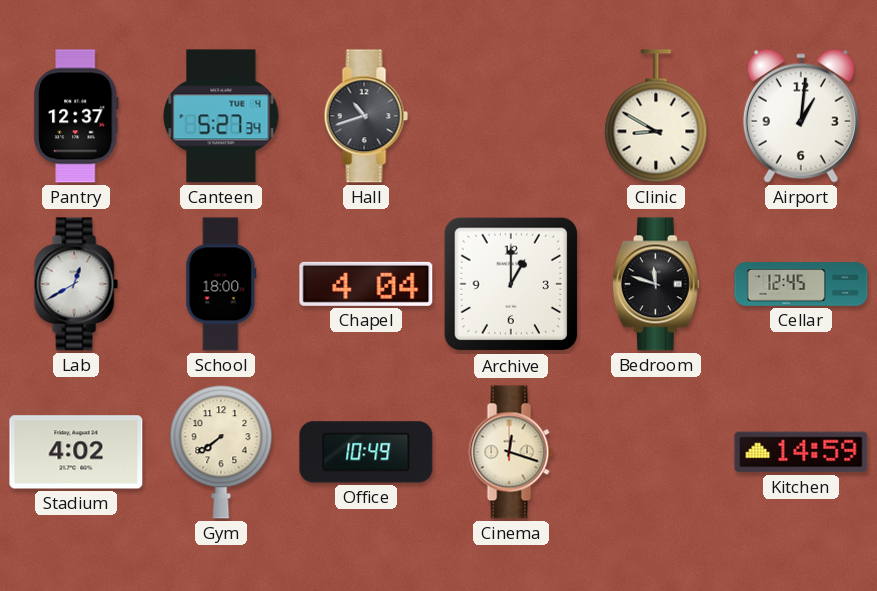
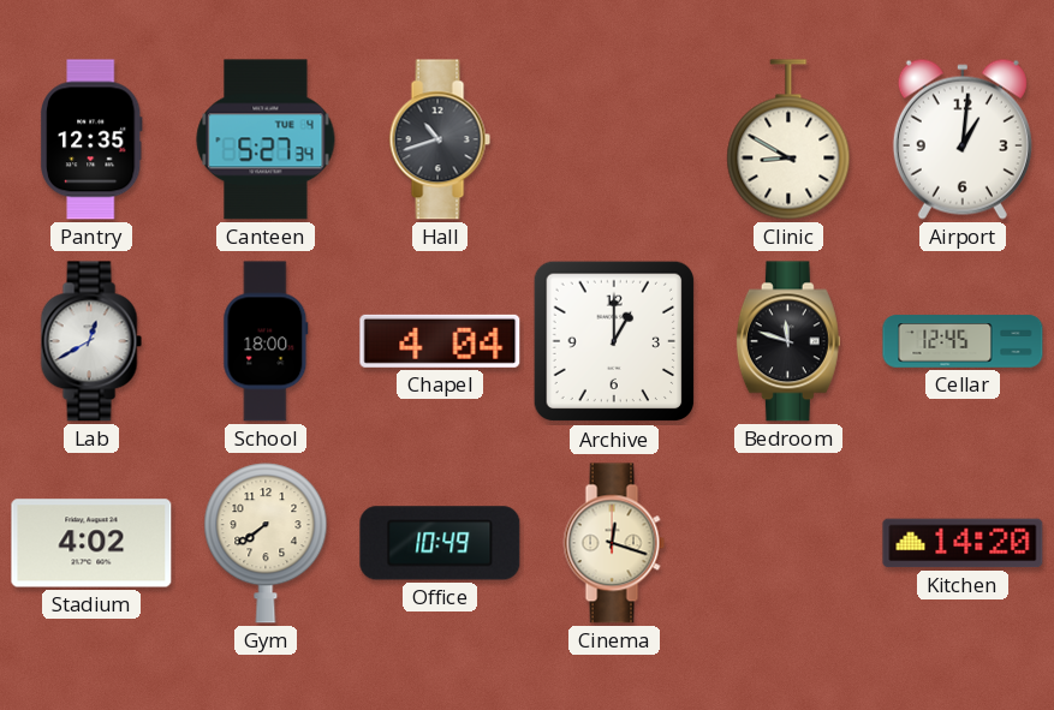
Pantry: 12:37 -> 12:35 (91, 139)
Kitchen: 14:59 -> 14:20 (963, 543)
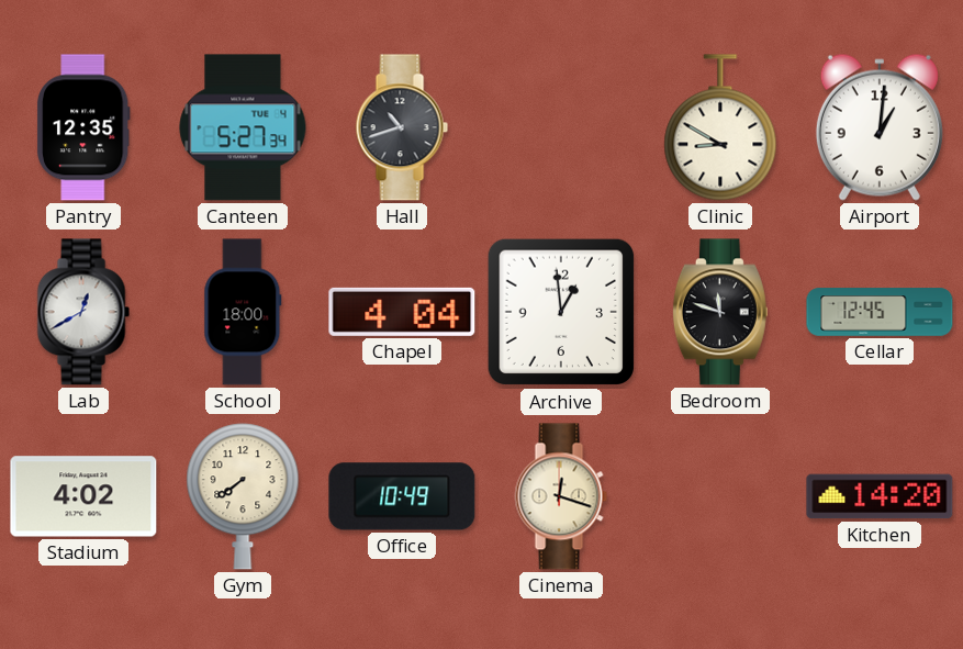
Archive: 1:00 -> 12:59 (561, 312)
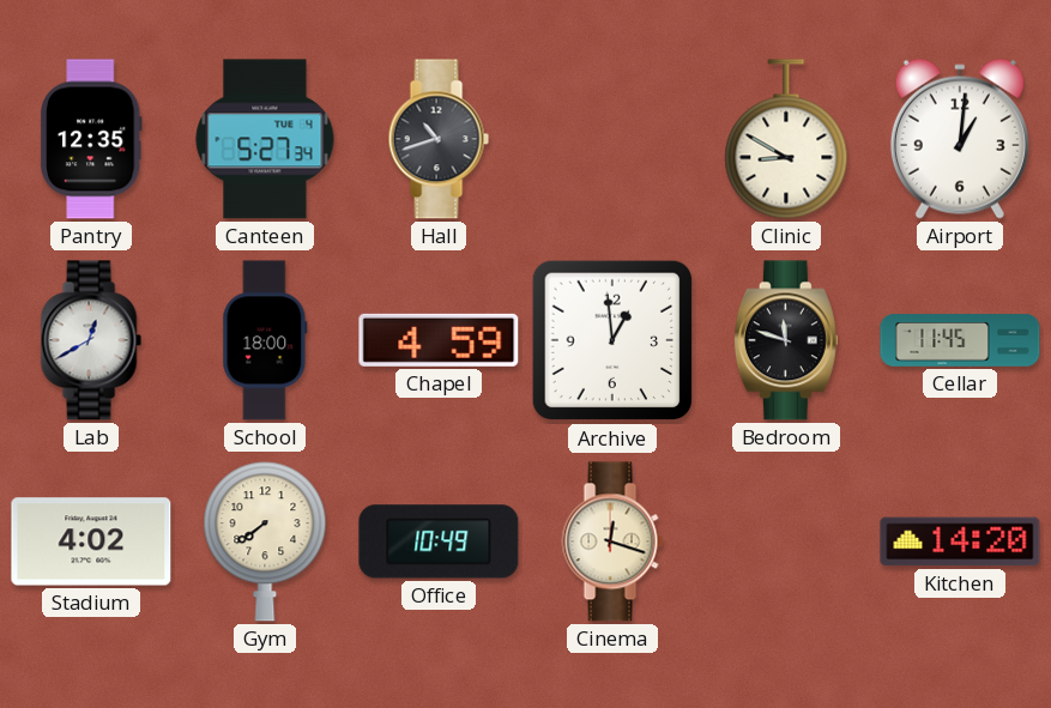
Chapel: 4:04 -> 4:59 (439, 340)
Cellar: 12:45 -> 11:45 (960, 340)
